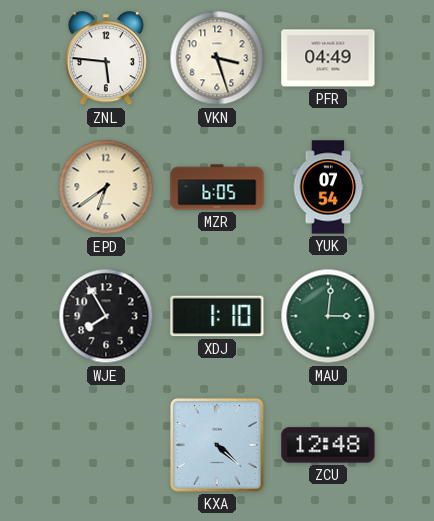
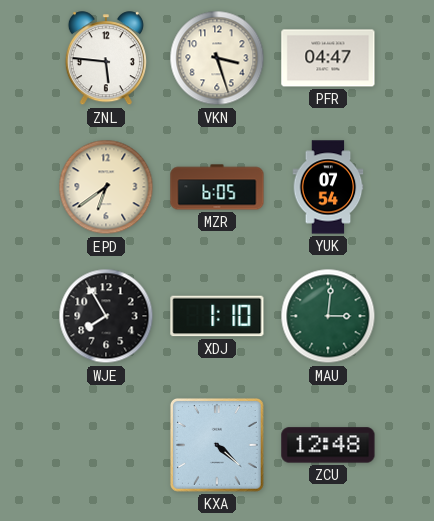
PFR: 04:49 -> 04:47 (328, 58)
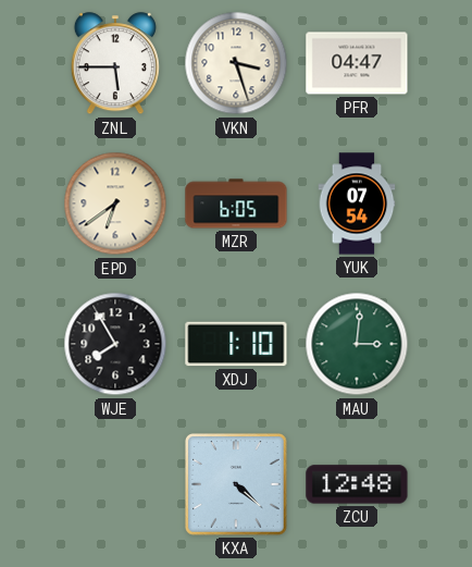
ZNL: 5:46 -> 5:45 (115, 64)
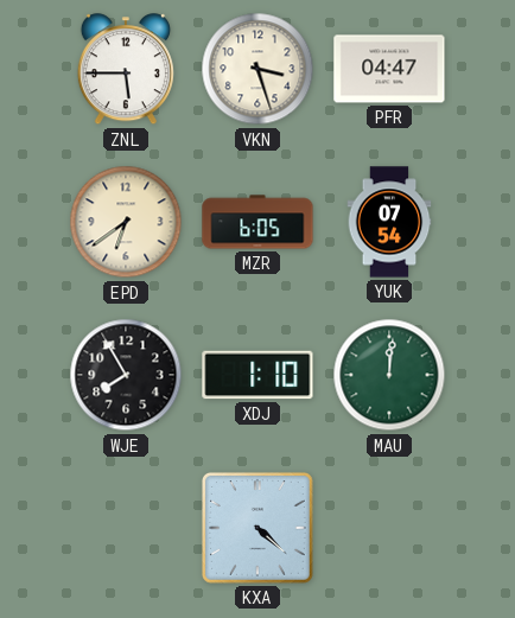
MAU: 3:01 -> 12:01 (389, 375)
ZCU: 12:48 -> none (357, 484)
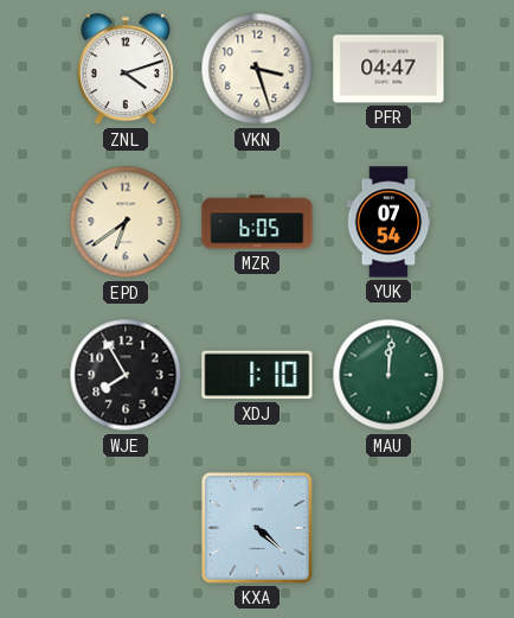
ZNL: 5:45 -> 4:12 (126, 70)
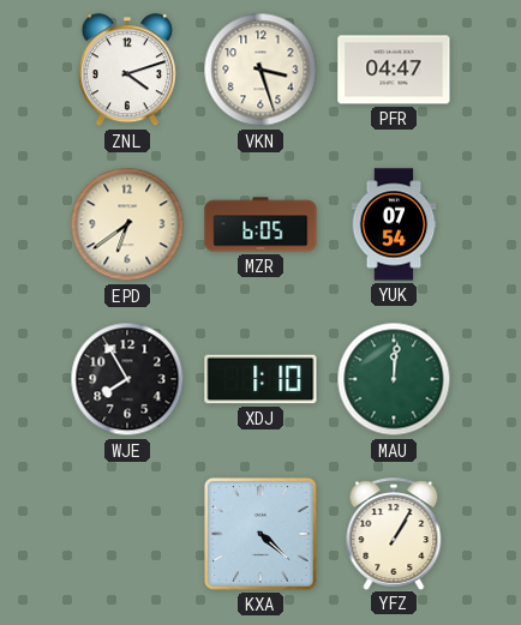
YFZ: none -> 1:05 (394, 534)
